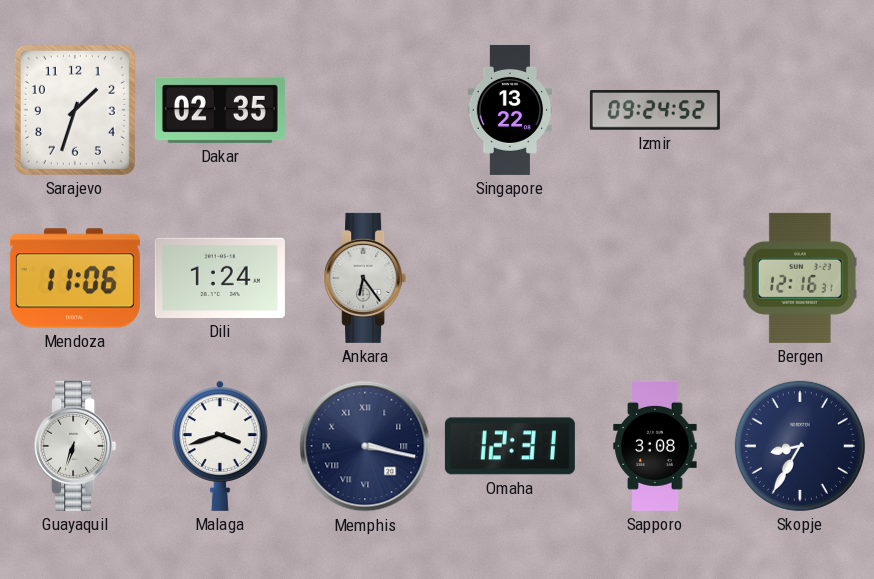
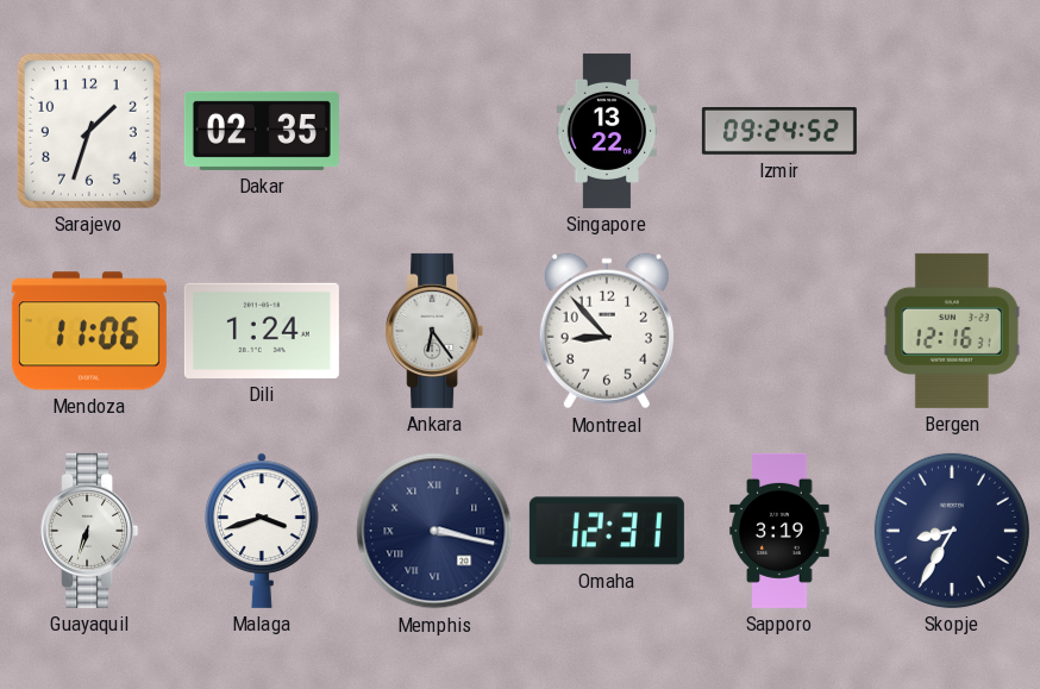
Montreal: none -> 8:53 (607, 331)
Sapporo: 3:08 -> 3:19 (779, 531)
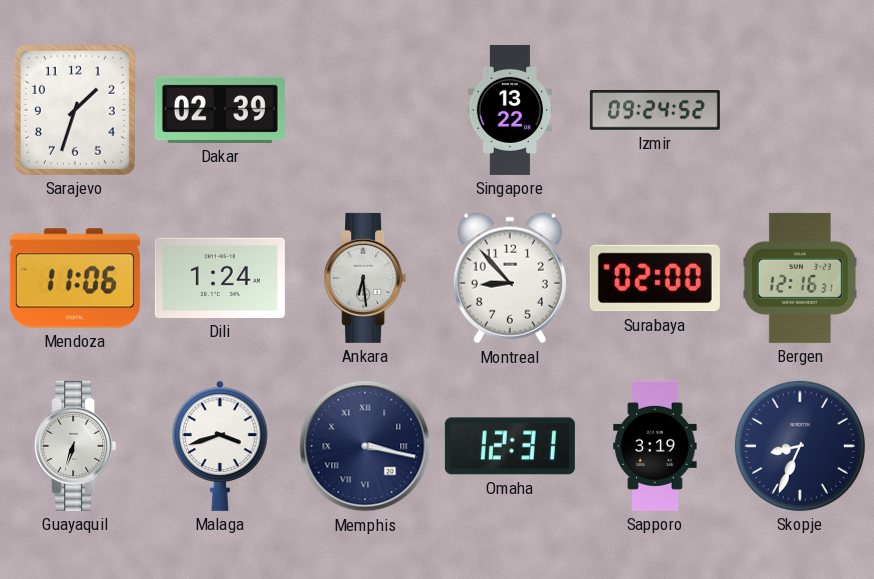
Dakar: 02:35 -> 02:39 (220, 110)
Ankara: 6:24 -> 6:29 (365, 278)
Surabaya: none -> 02:00 (655, 278)
Skopje: 8:35 -> 8:34 (800, 446)
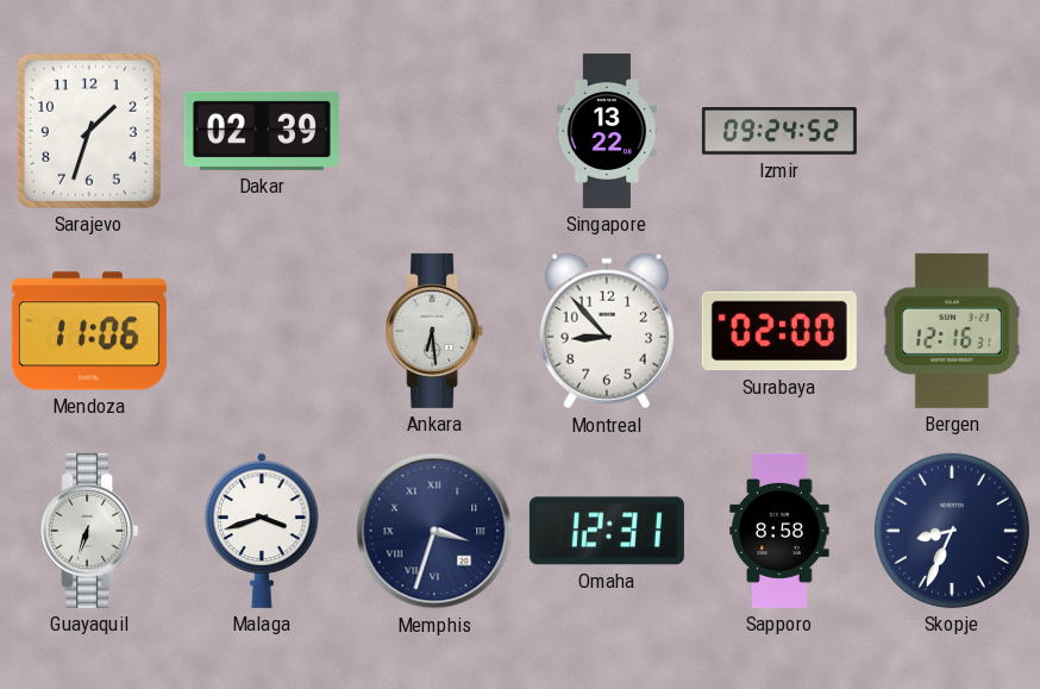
Dili: 1:24 -> none (220, 278)
Memphis: 3:17 -> 3:33 (434, 531)
Sapporo: 3:19 -> 8:58 (779, 531)
